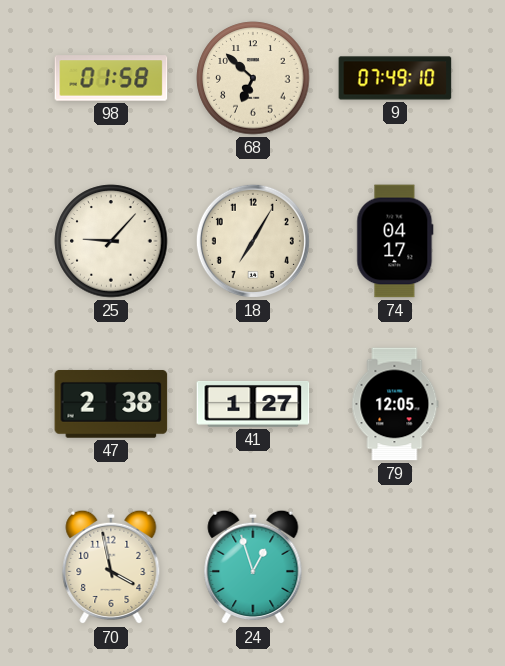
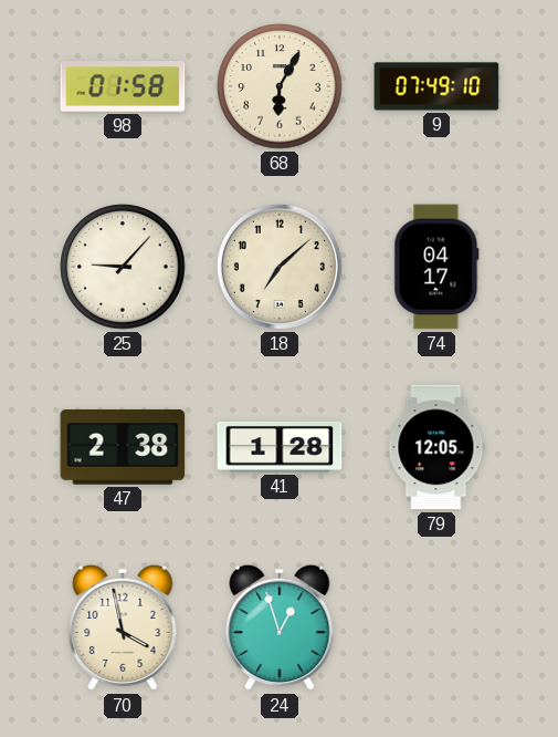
68: 6:52 -> 6:05 (280, 86)
18: 7:05 -> 7:08 (280, 267)
41: 1:27 -> 1:28 (280, 447)
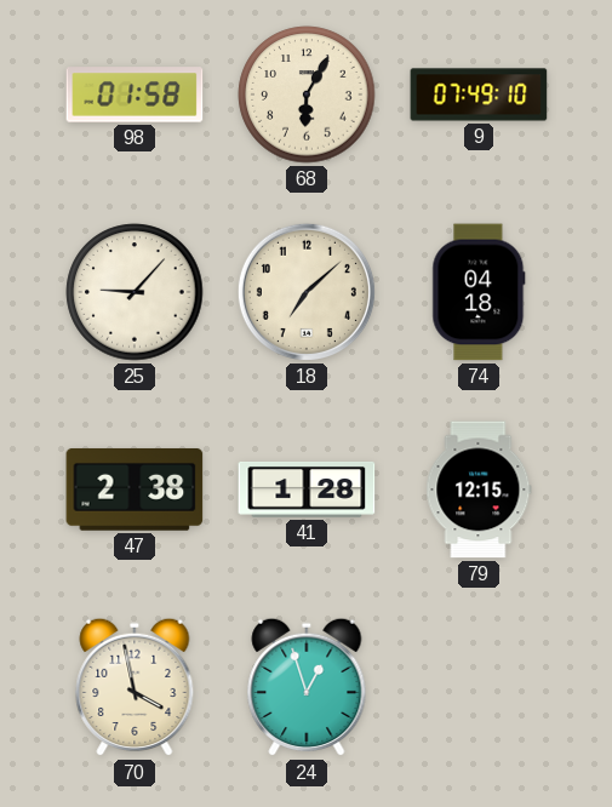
74: 04:17 -> 04:18 (479, 292)
79: 12:05 -> 12:15 (479, 490)
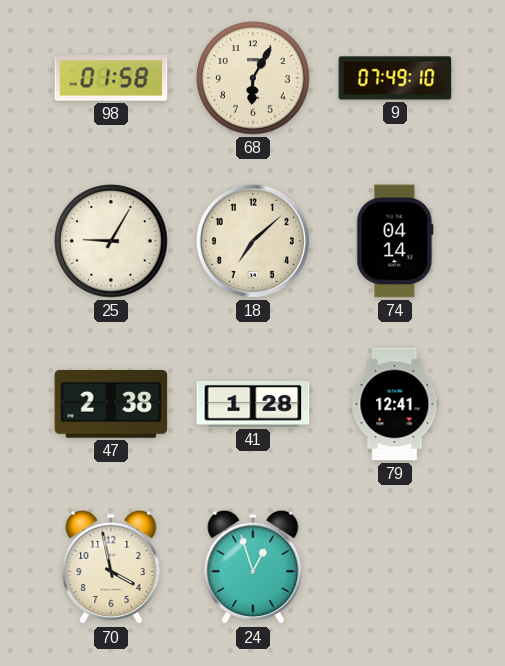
25: 9:07 -> 9:05 (111, 241)
74: 04:18 -> 04:14 (395, 241)
79: 12:15 -> 12:41 (395, 404)
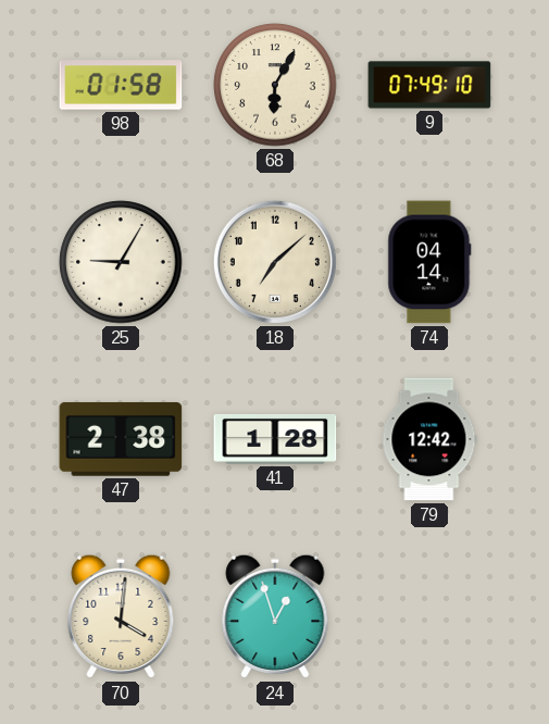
79: 12:41 -> 12:42 (429, 439)
70: 3:58 -> 4:01 (121, 616)
